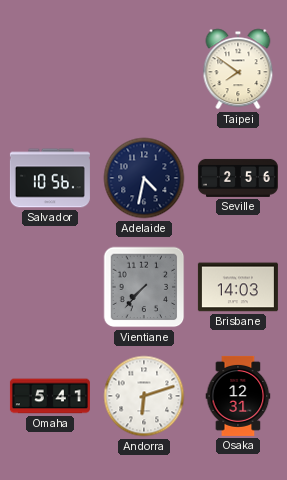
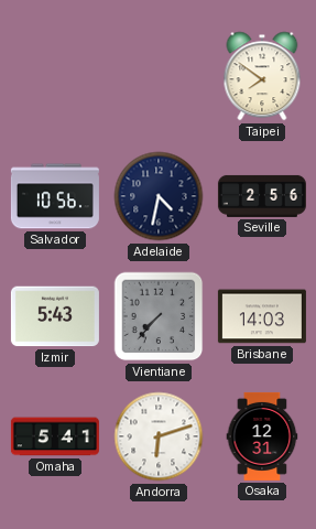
Izmir: none -> 5:43 (55, 316)
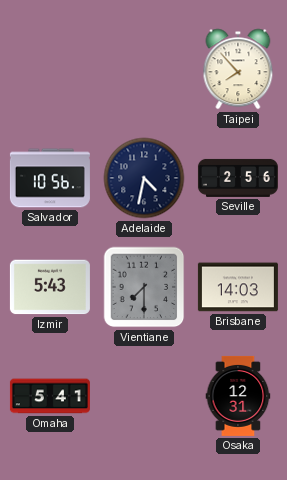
Taipei: 7:51 -> 7:53 (238, 69)
Vientiane: 7:37 -> 7:30 (144, 287)
Andorra: 6:12 -> none (159, 436)
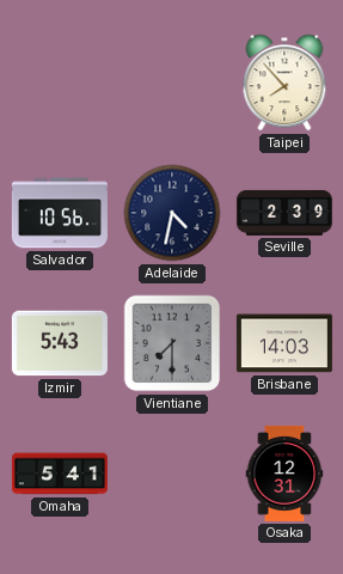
Seville: 2:56 -> 2:39 (284, 213)
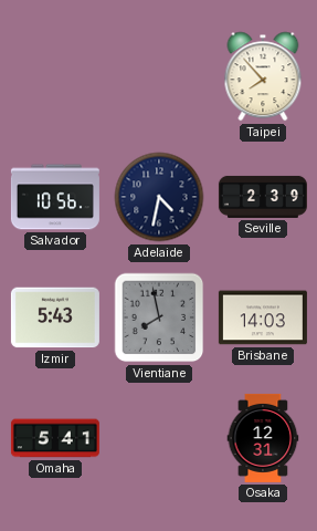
Vientiane: 7:30 -> 7:58 (159, 317)
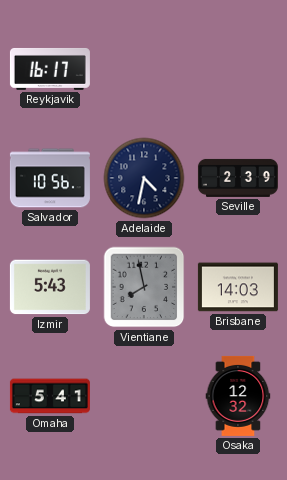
Reykjavik: none -> 16:17 (50, 69)
Taipei: 7:53 -> none (263, 76)
Osaka: 12:31 -> 12:32 (238, 396)
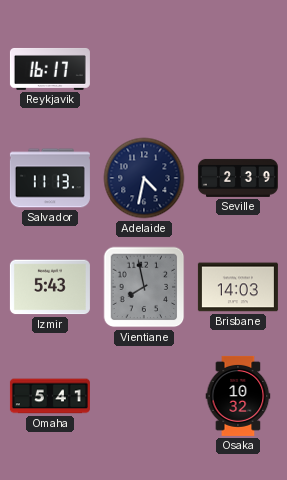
Salvador: 10:56 -> 11:13 (50, 178)
Osaka: 12:32 -> 10:32 (238, 396)
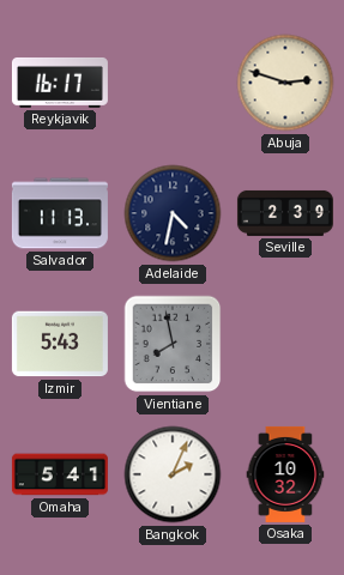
Abuja: none -> 2:48 (285, 83)
Brisbane: 14:03 -> none (238, 287)
Bangkok: none -> 2:04 (173, 474)
